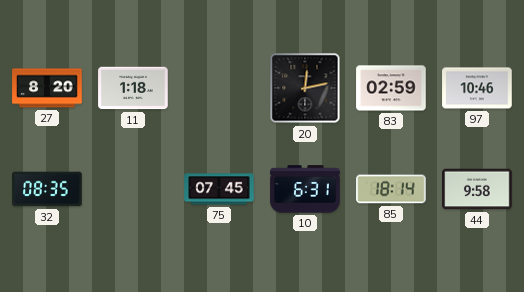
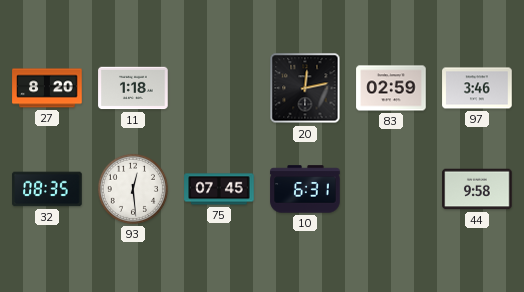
97: 10:46 -> 3:46 (477, 88)
93: none -> 12:29 (133, 189)
85: 18:14 -> none (391, 189)
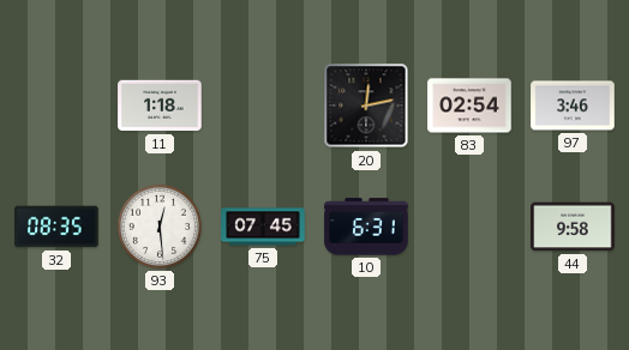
27: 8:20 -> none (47, 88)
83: 02:59 -> 02:54 (469, 105)
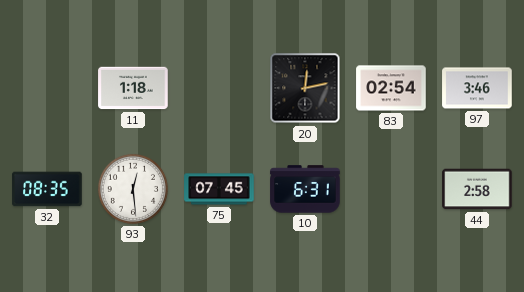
44: 9:58 -> 2:58 (477, 189)
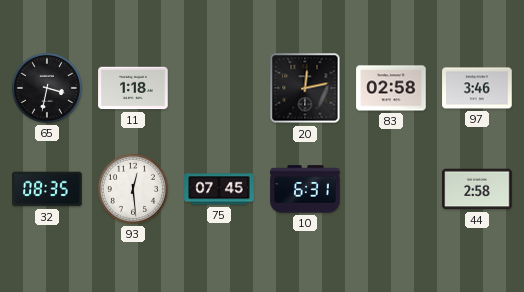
65: none -> 3:32 (47, 88)
83: 02:54 -> 02:58 (391, 88)
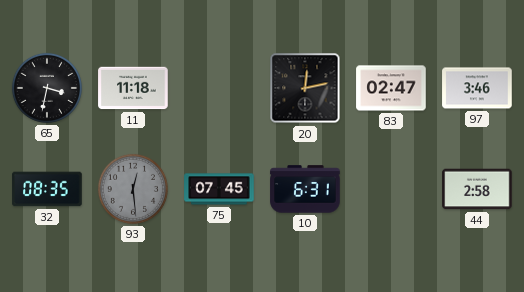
11: 1:18 -> 11:18 (133, 88)
83: 02:58 -> 02:47 (391, 88)
93 dial: white -> grey (133, 189)
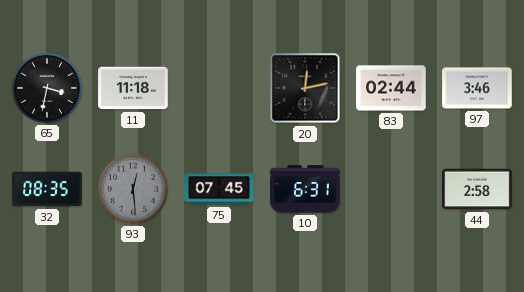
83: 02:47 -> 02:44 (391, 88)
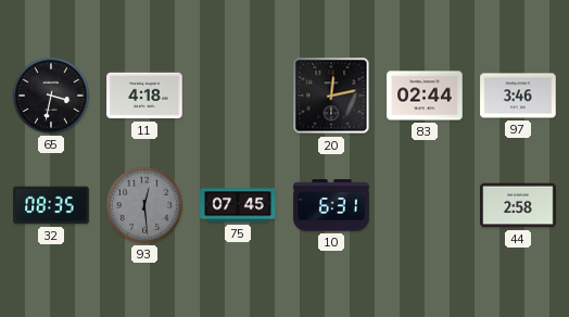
11: 11:18 -> 4:18 (144, 96)
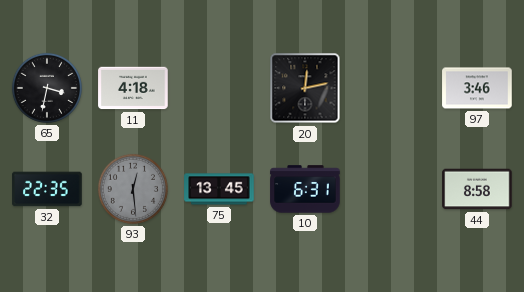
83: 02:44 -> none (425, 96)
32: 08:35 -> 22:35 (47, 189)
75: 07:45 -> 13:45 (219, 189)
44: 2:58 -> 8:58 (477, 189)
